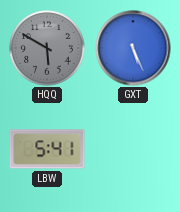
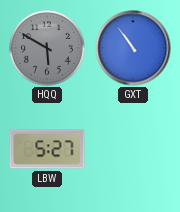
GXT: 5:26 -> 10:54 (133, 48)
LBW: 5:41 -> 5:27 (47, 149)
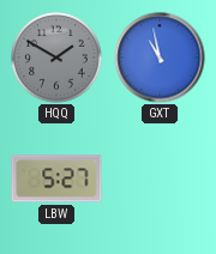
HQQ: 5:50 -> 1:50 (56, 58)
GXT: 10:54 -> 10:58 (160, 58)
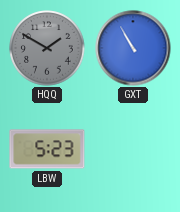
GXT: 10:58 -> 10:55 (133, 48)
LBW: 5:27 -> 5:23 (47, 149)
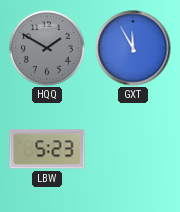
GXT: 10:55 -> 11:55 (133, 48)
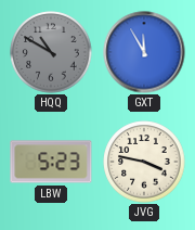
HQQ: 1:50 -> 10:50 (51, 52)
JVG: none -> 3:47 (144, 162)
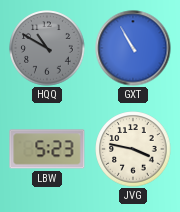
GXT: 11:55 -> 10:55 (133, 48)
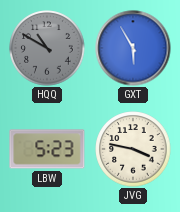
GXT: 10:55 -> 5:55 (133, 48)
